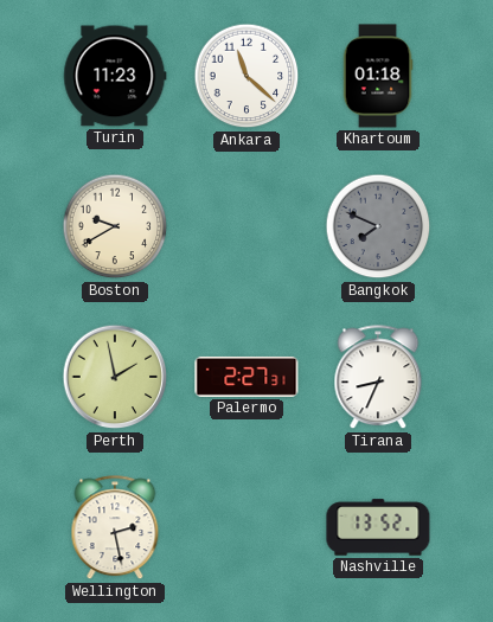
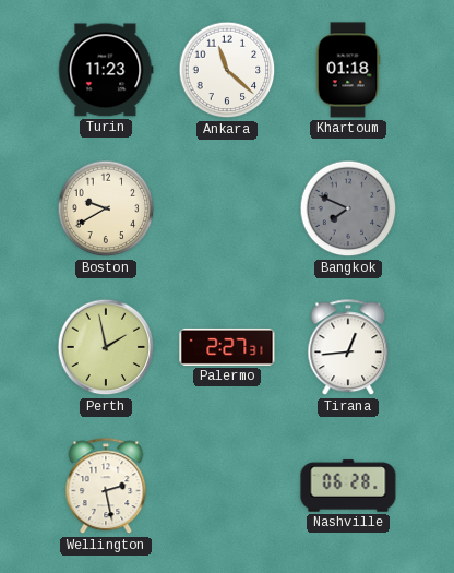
Tirana: 8:34 -> 12:44 (348, 348)
Nashville: 13:52 -> 06:28 (348, 486)
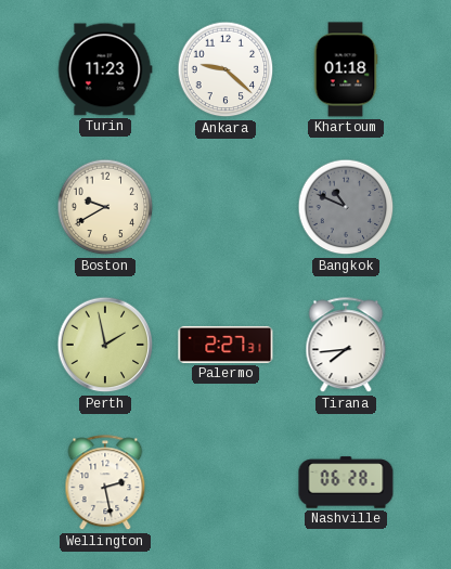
Ankara: 11:22 -> 9:22 (225, 69)
Bangkok: 7:49 -> 10:49 (346, 207)
Tirana: 12:44 -> 7:44 (346, 346)
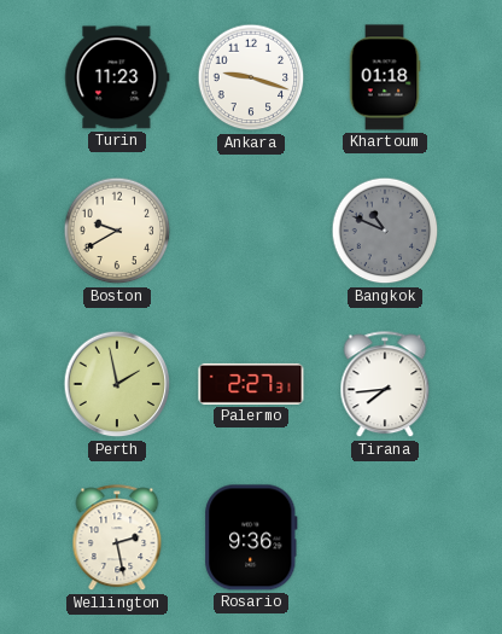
Ankara: 9:22 -> 9:18 (251, 77)
Rosario: none -> 9:36 (251, 537)
Nashville: 06:28 -> none (346, 482)
